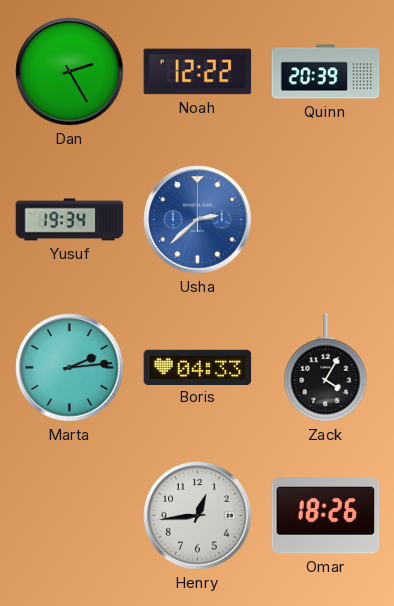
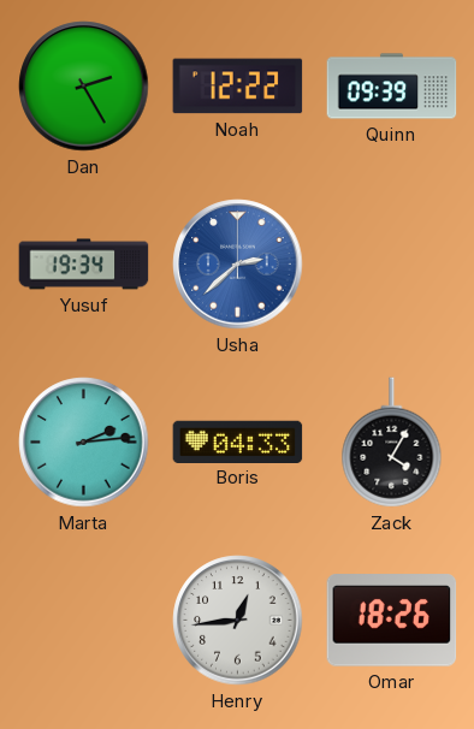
Quinn: 20:39 -> 09:39 (392, 87)
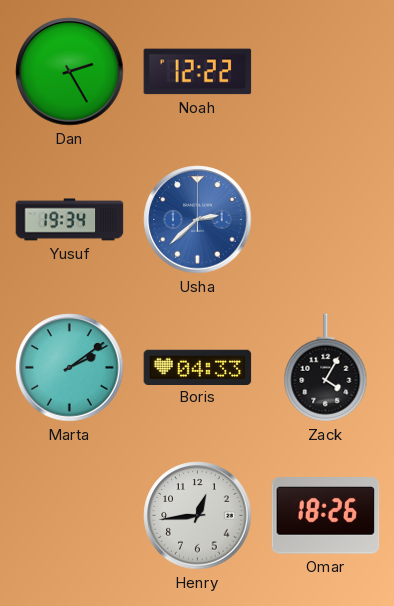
Quinn: 09:39 -> none (392, 87)
Marta: 2:14 -> 2:09 (70, 368)
